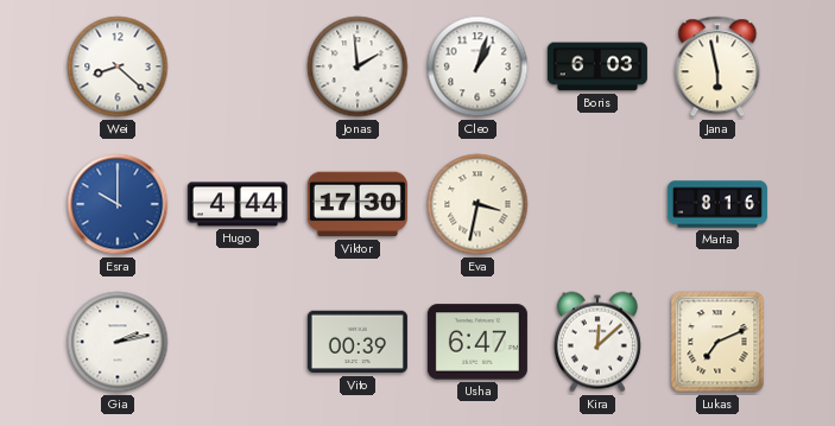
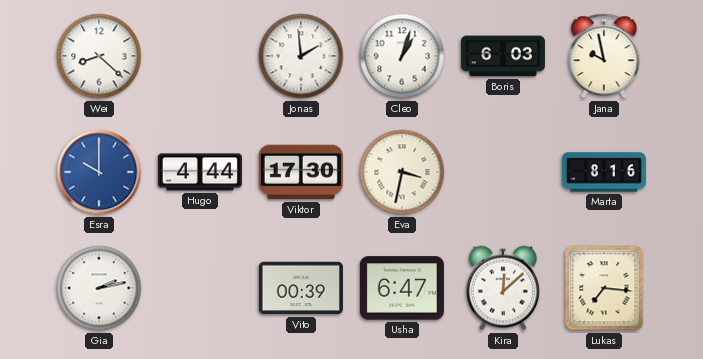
Jana: 5:58 -> 9:58 (604, 56)
Lukas: 7:11 -> 7:16 (604, 288)
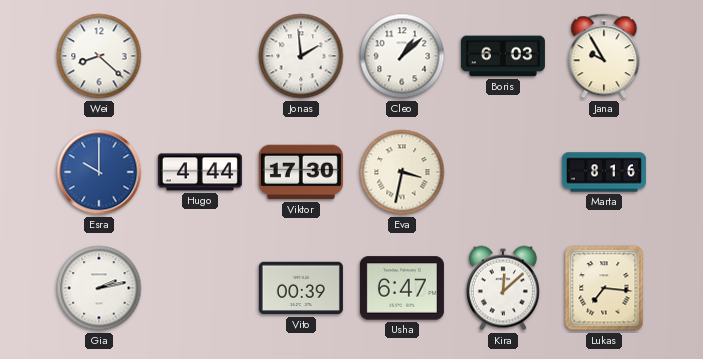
Cleo: 1:03 -> 1:08 (402, 56)
Jana: 9:58 -> 9:55 (604, 56)
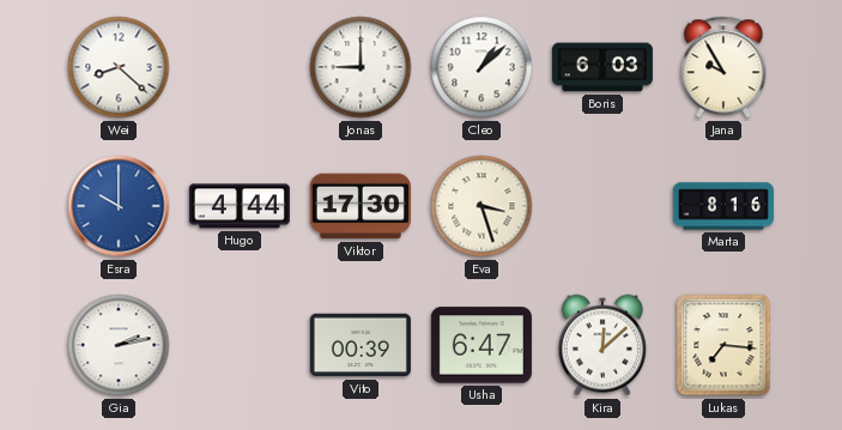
Jonas: 1:59 -> 9:00 (361, 67)
Eva: 3:32 -> 3:27 (481, 206)
